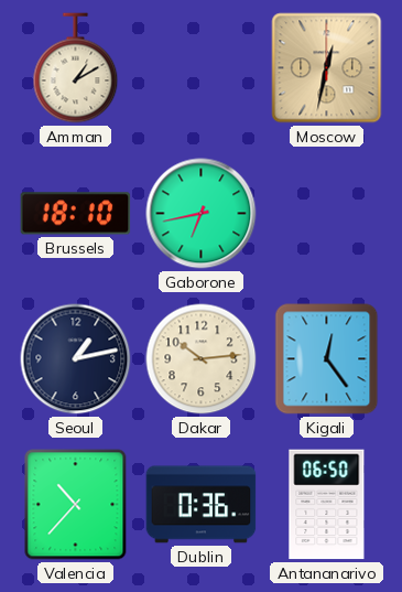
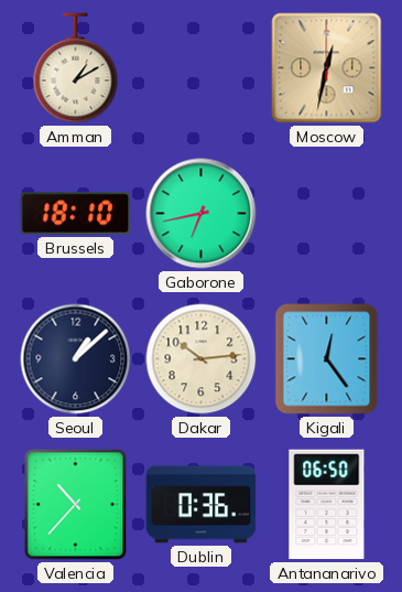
Seoul: 1:13 -> 1:08 (76, 359)
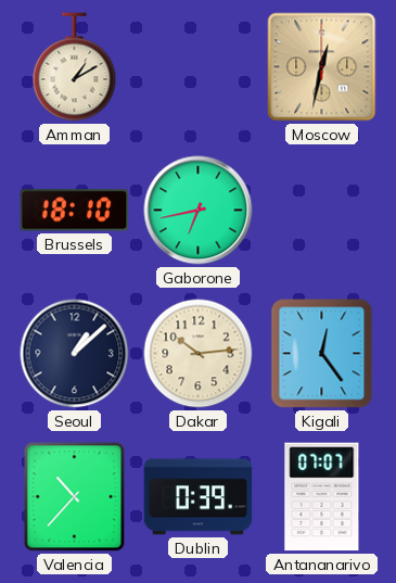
Dublin: 0:36 -> 0:39 (199, 497)
Antananarivo: 06:50 -> 07:07 (322, 497)
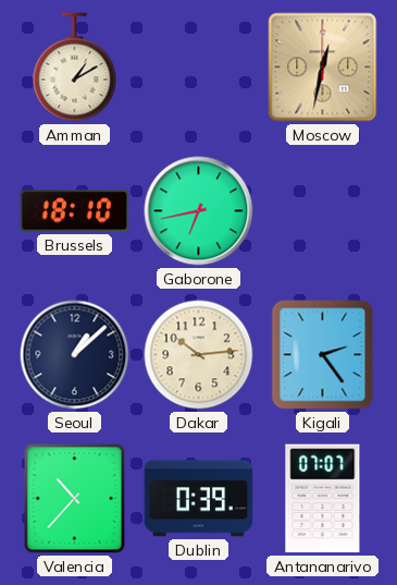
Kigali: 12:24 -> 2:24 (323, 355)
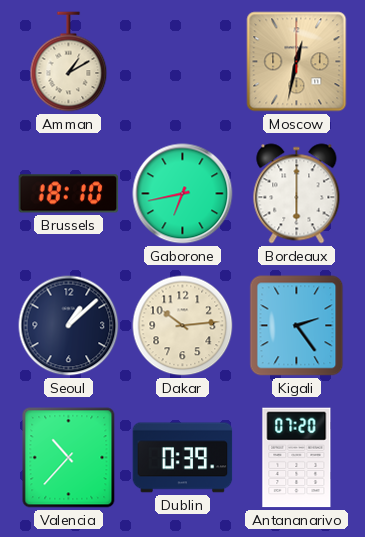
Bordeaux: none -> 6:00 (297, 194)
Antananarivo: 07:07 -> 07:20 (297, 458)
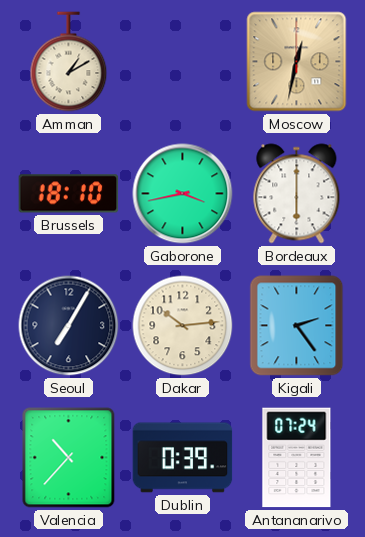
Gaborone: 6:43 -> 3:43 (183, 194)
Seoul: 1:08 -> 7:05 (69, 326)
Antananarivo: 07:20 -> 07:24 (297, 458)
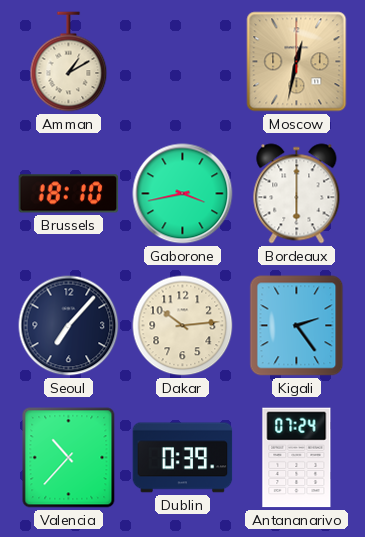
Seoul: 7:05 -> 7:07 (69, 326)
